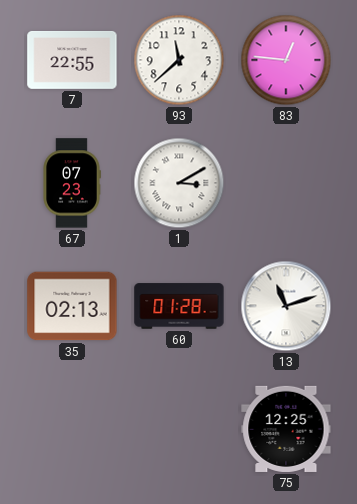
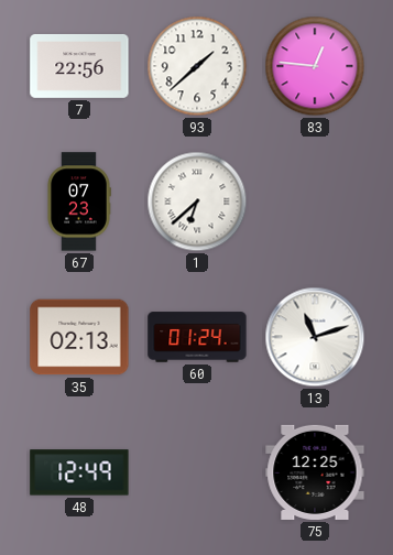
7: 22:55 -> 22:56 (79, 66)
93: 11:38 -> 1:38 (197, 66)
1: 3:10 -> 6:38 (197, 202)
60: 01:28 -> 01:24 (197, 337)
48: none -> 12:49 (79, 472)
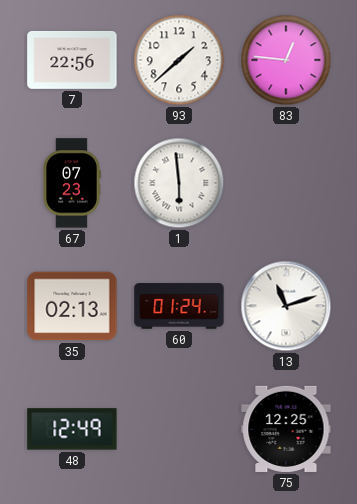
1: 6:38 -> 5:59 (179, 183)
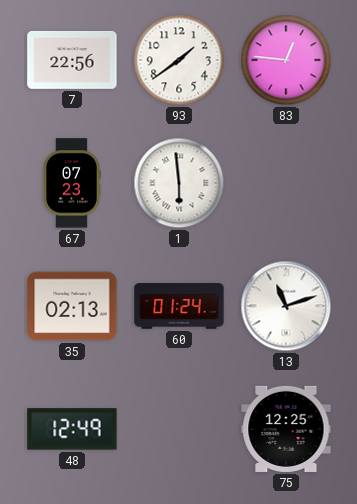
93: 1:38 -> 1:39 (179, 60)
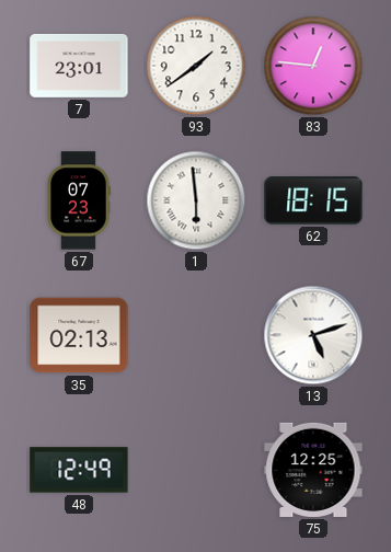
7: 22:56 -> 23:01 (79, 66)
62: none -> 18:15 (313, 200)
60: 01:24 -> none (179, 306)
13: 11:12 -> 5:12 (313, 335)
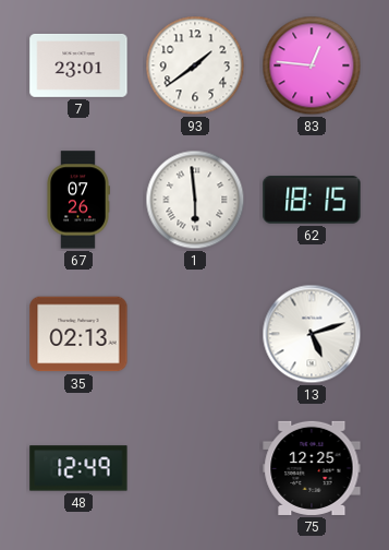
67: 07:23 -> 07:26 (78, 200)
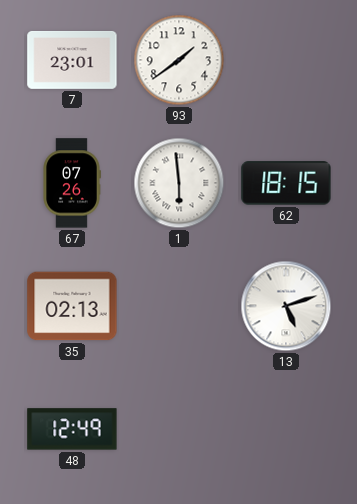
83: 12:46 -> none (312, 65)
75: 12:25 -> none (312, 468)
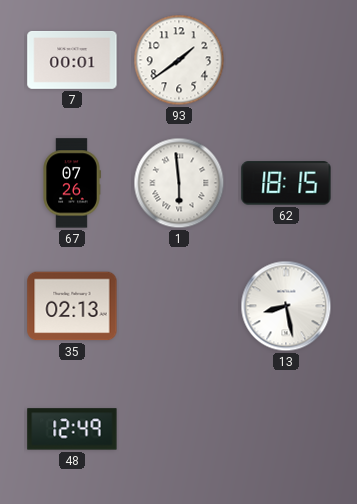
7: 23:01 -> 00:01 (72, 60)
13: 5:12 -> 8:28 (286, 306)
